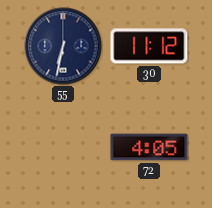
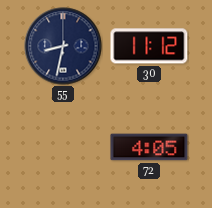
55: 6:32 -> 8:32 (63, 46)
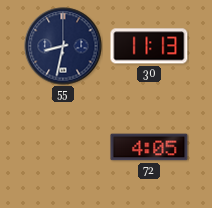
30: 11:12 -> 11:13 (149, 46)
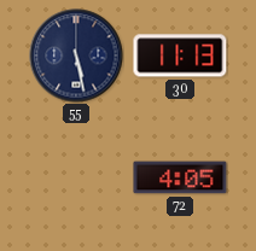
55: 8:32 -> 5:28 (76, 56)
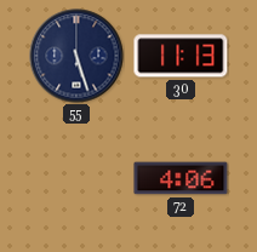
55: 5:28 -> 5:27 (76, 56)
72: 4:05 -> 4:06 (181, 178)
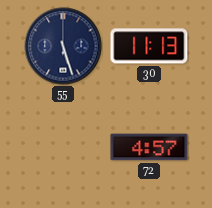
72: 4:06 -> 4:57 (149, 147)
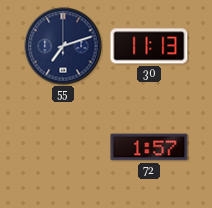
55: 5:27 -> 7:12 (63, 46)
72: 4:57 -> 1:57 (149, 147)
